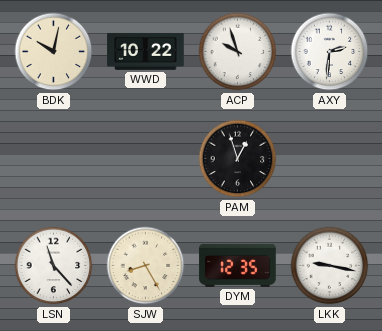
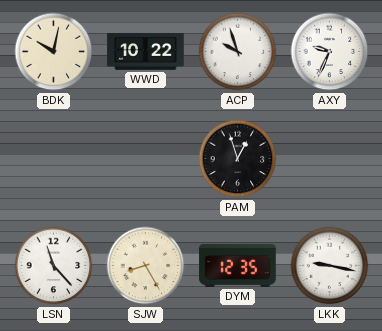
AXY: 2:31 -> 9:34 (330, 52)
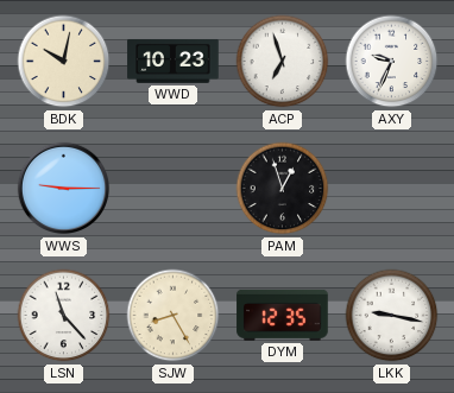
WWD: 10:22 -> 10:23 (174, 62)
ACP: 9:57 -> 6:57 (283, 62)
WWS: none -> 9:15 (64, 189)
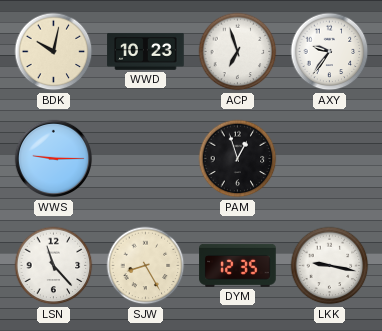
AXY: 9:34 -> 9:36 (330, 52)
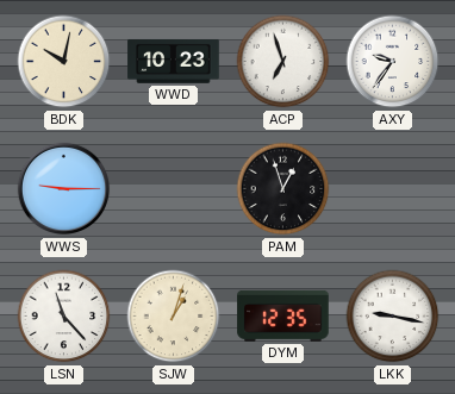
SJW: 8:25 -> 1:03 (174, 317)
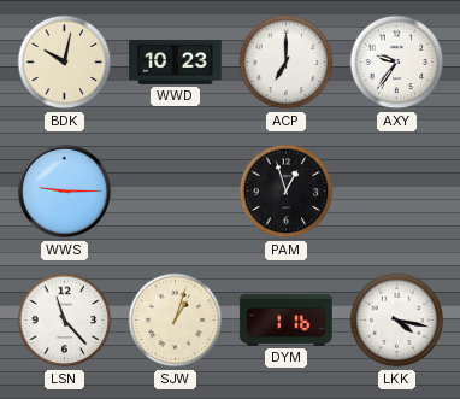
ACP: 6:57 -> 7:00 (287, 63)
DYM: 12:35 -> 1:16 (287, 319)
LKK: 9:17 -> 4:17 (397, 321)
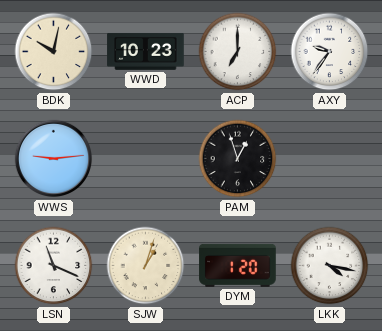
WWS: 9:15 -> 9:14 (54, 159)
LSN: 11:23 -> 11:19 (54, 266)
DYM: 1:16 -> 1:20 (238, 265)
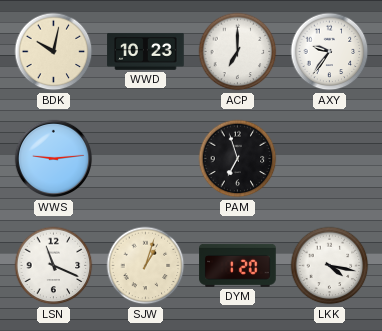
PAM: 12:57 -> 6:57 (238, 159)
